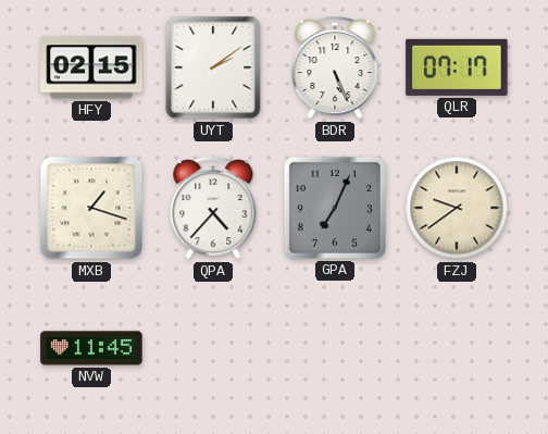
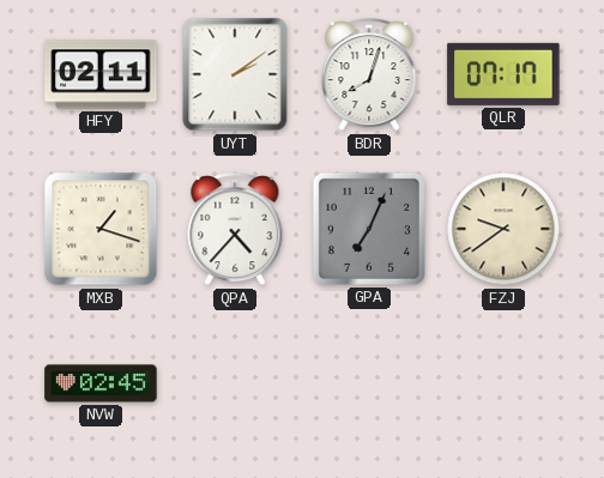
HFY: 02:15 -> 02:11 (101, 74)
BDR: 5:26 -> 8:03 (369, 75)
NVW: 11:45 -> 02:45 (101, 383)
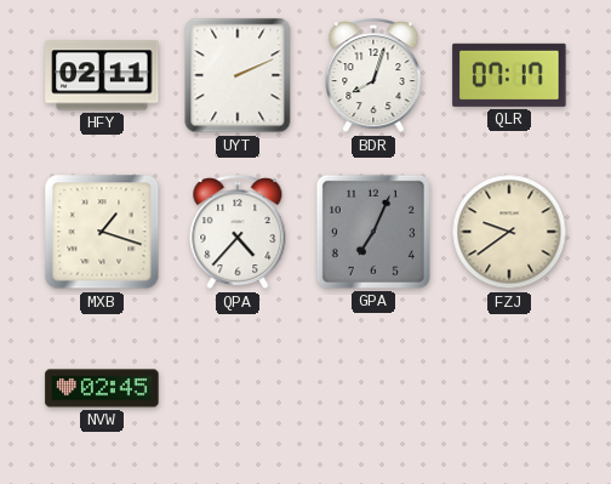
UYT: 2:09 -> 2:11 (238, 75)
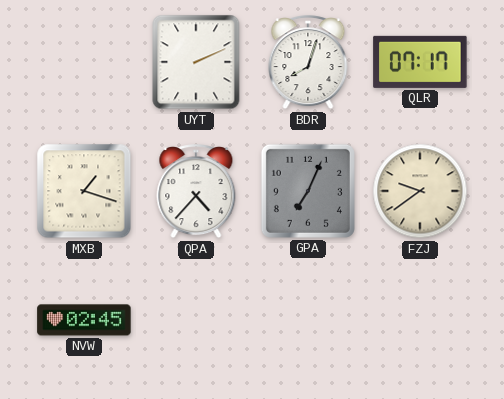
HFY: 02:11 -> none (102, 75)
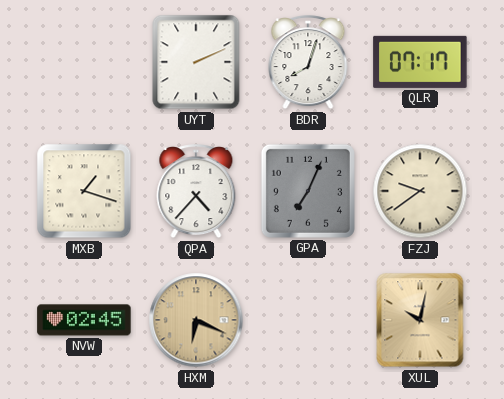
HXM: none -> 6:19 (196, 320)
XUL: none -> 10:02 (420, 320)
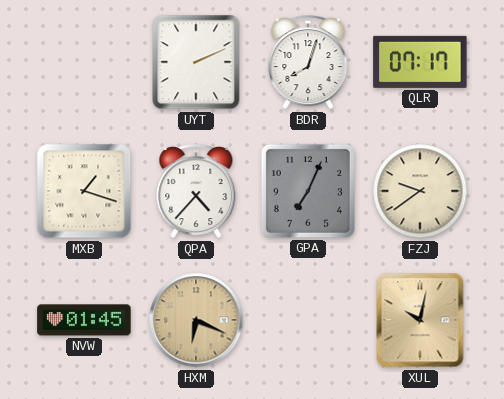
NVW: 02:45 -> 01:45 (84, 320)
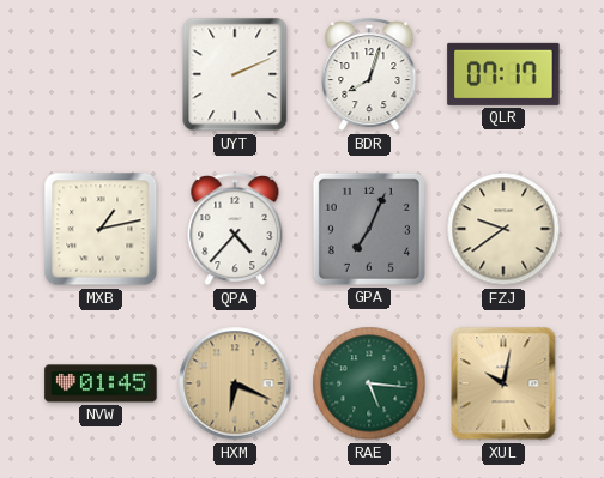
MXB: 1:18 -> 1:13 (101, 229)
RAE: none -> 5:16 (369, 383)
